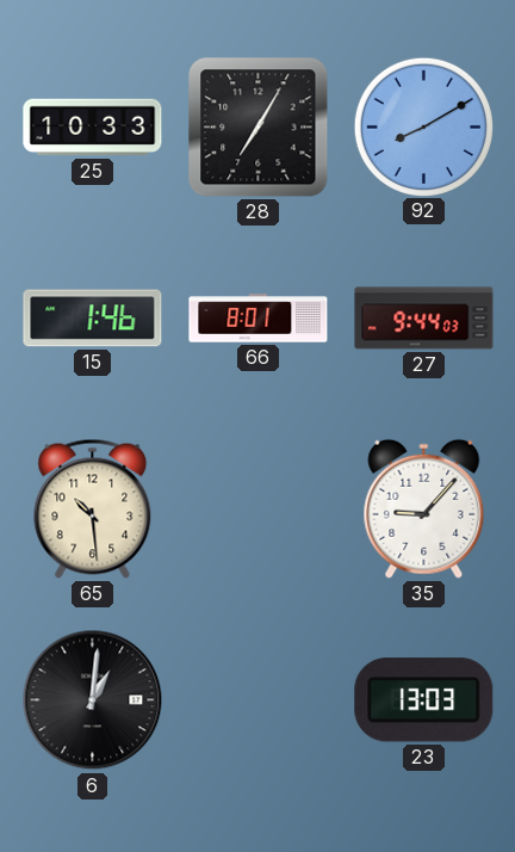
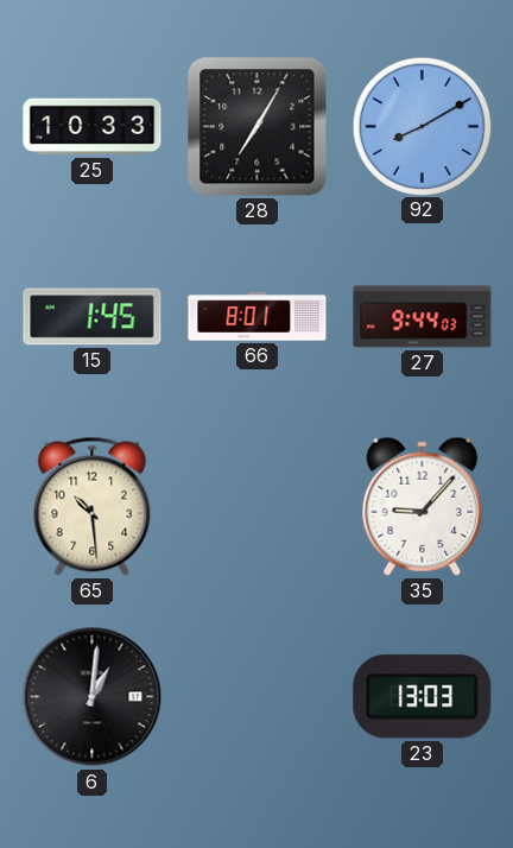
15: 1:46 -> 1:45 (93, 317)
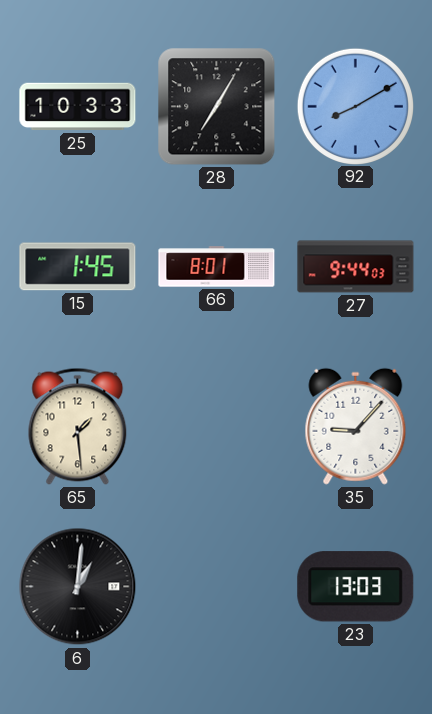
65: 10:29 -> 1:29 (78, 426)
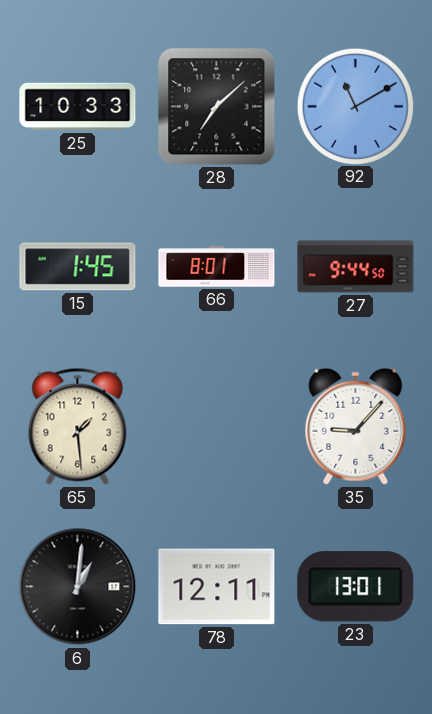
28: 7:05 -> 7:08 (217, 107)
92: 8:10 -> 11:10 (355, 106)
27: 9:44:03 -> 9:44:50 (356, 267)
78: none -> 12:11 (217, 587)
23: 13:03 -> 13:01 (356, 587)
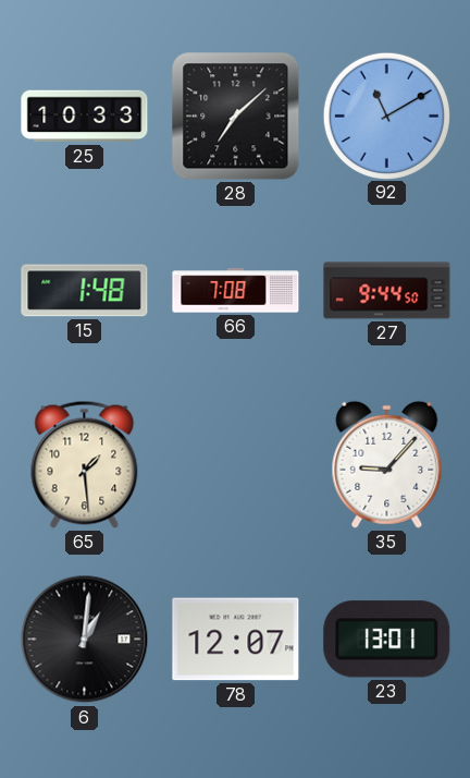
15: 1:45 -> 1:48 (85, 291)
66: 8:01 -> 7:08 (236, 291)
78: 12:11 -> 12:07 (236, 640)
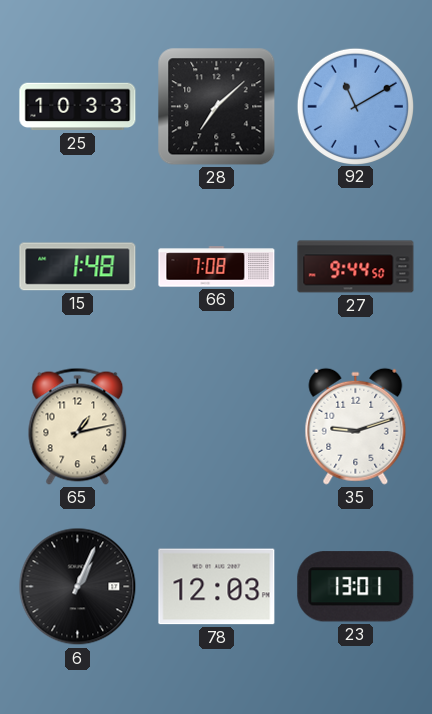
65: 1:29 -> 1:13 (78, 426)
35: 9:07 -> 9:12 (356, 426)
6: 1:01 -> 1:04 (78, 587)
78: 12:07 -> 12:03 (217, 587)
